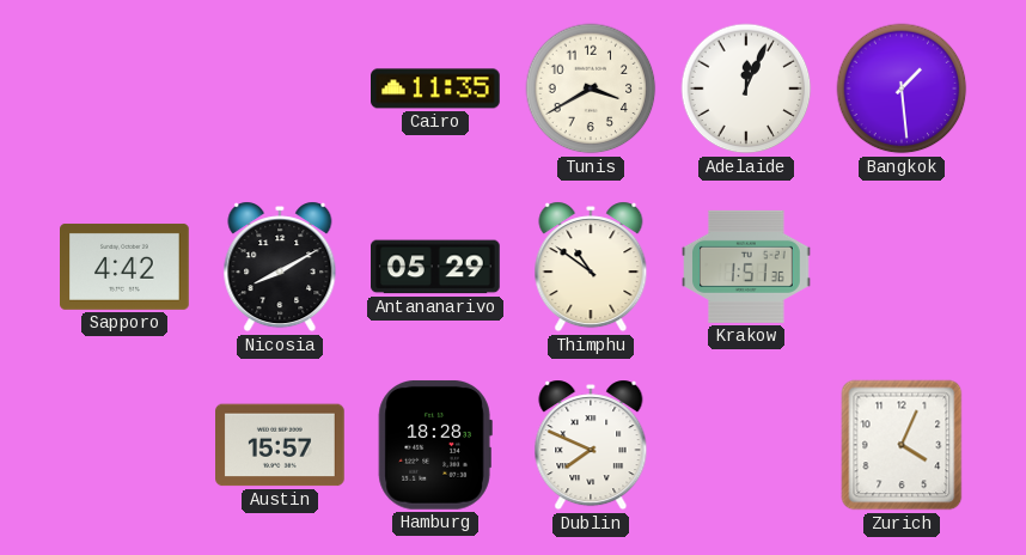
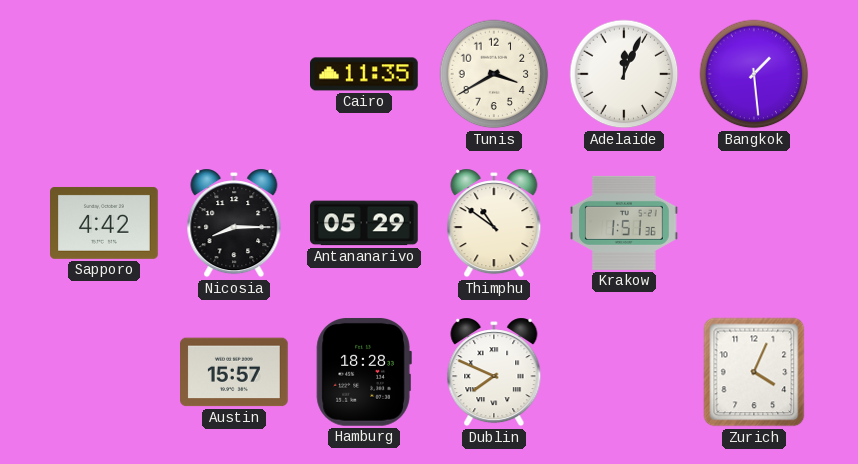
Nicosia: 8:10 -> 8:15 (234, 223)
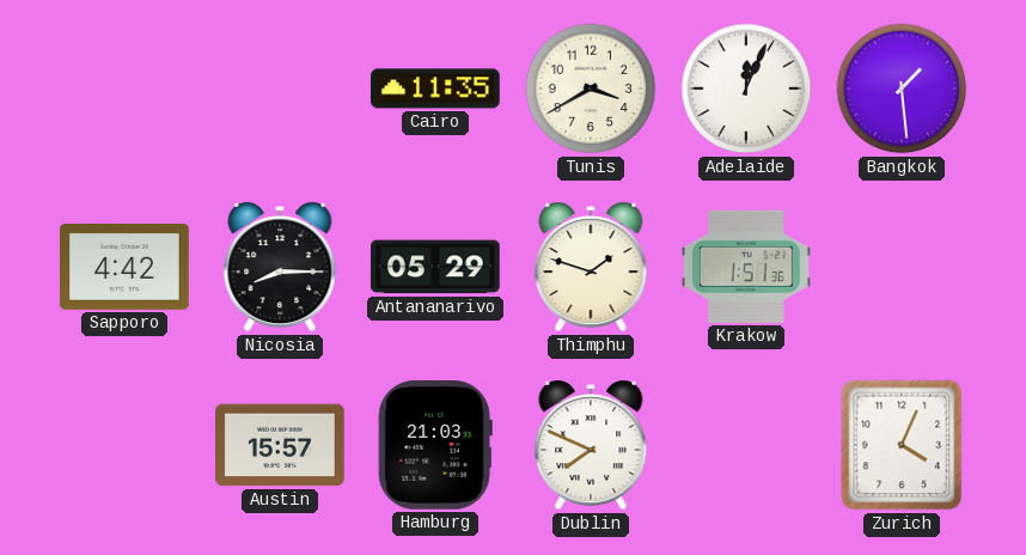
Thimphu: 10:51 -> 1:48 (591, 267)
Hamburg: 18:28 -> 21:03 (435, 445)
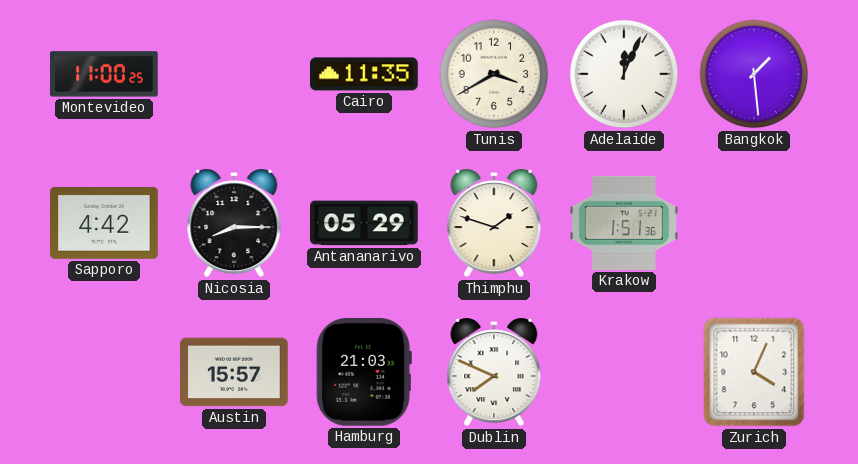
Montevideo: none -> 11:00 (105, 74)
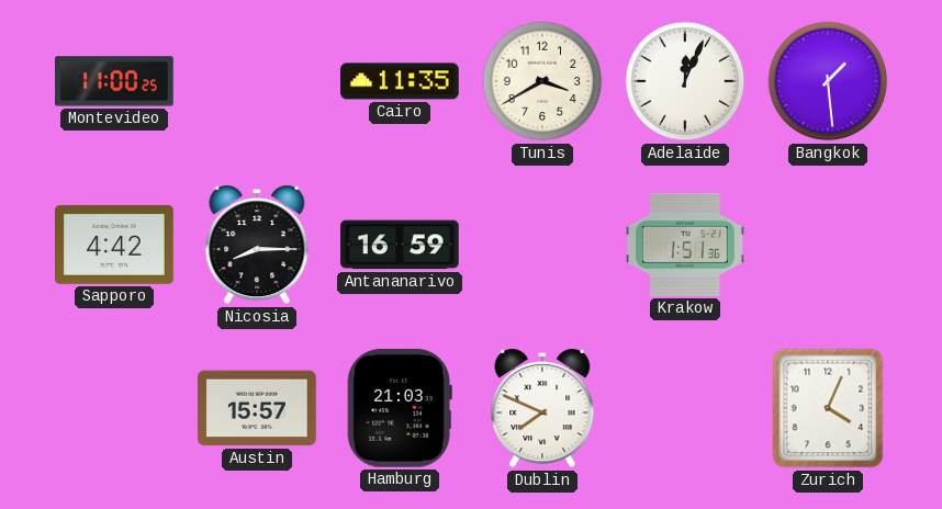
Antananarivo: 05:29 -> 16:59 (401, 245)
Thimphu: 1:48 -> none (494, 223)
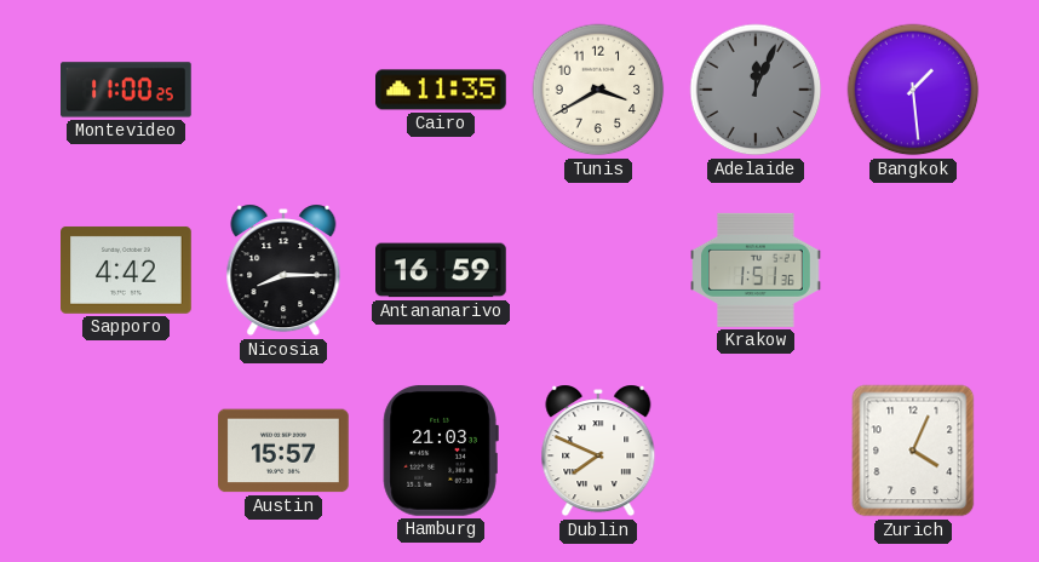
Adelaide dial: white -> grey (756, 90)
